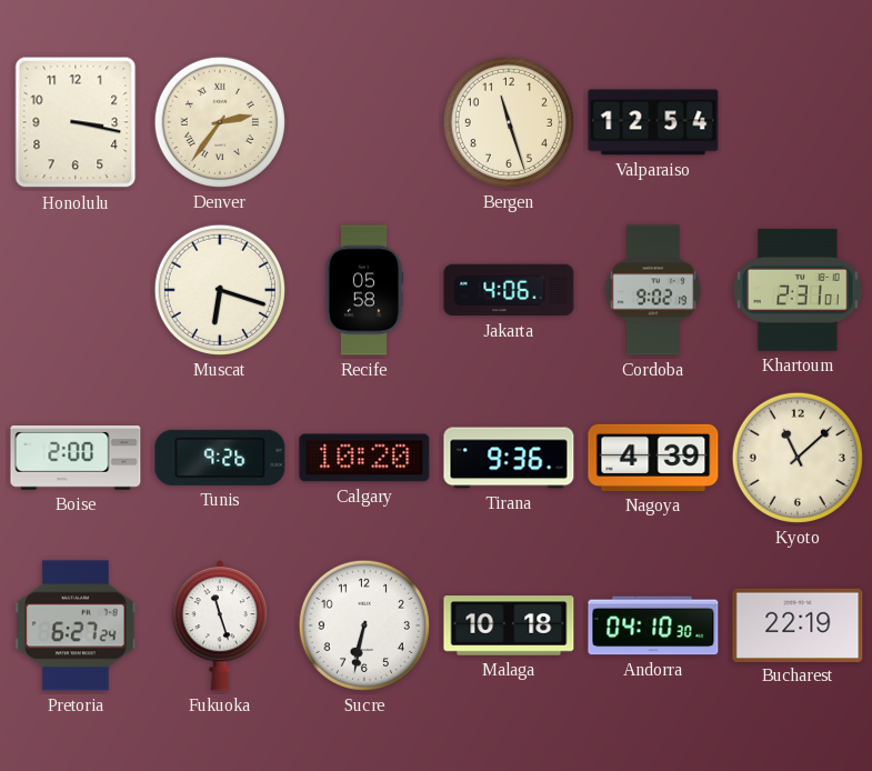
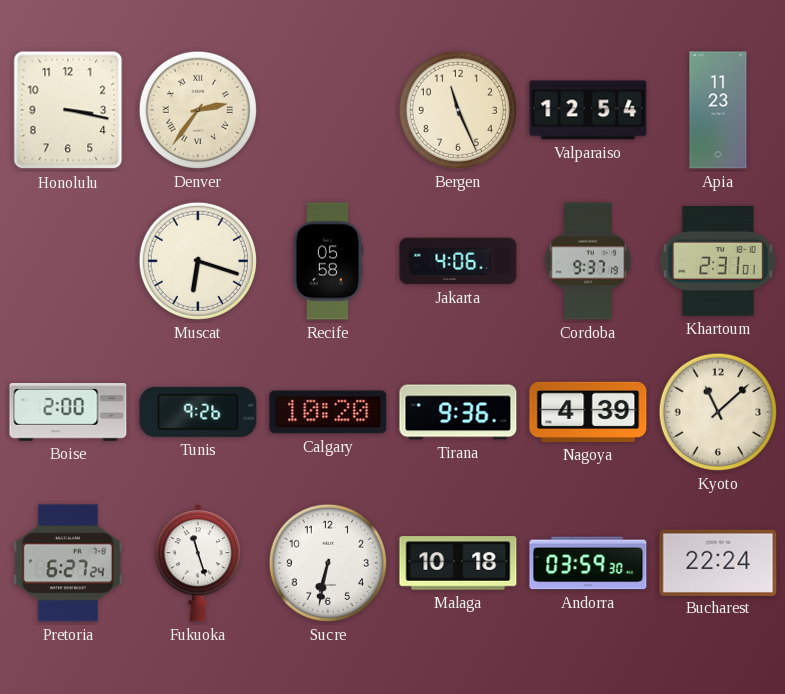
Bergen: 11:27 -> 11:26 (458, 110)
Apia: none -> 11:23 (718, 110)
Cordoba: 9:02 -> 9:37 (588, 261)
Andorra: 04:10 -> 03:59 (588, 563)
Bucharest: 22:19 -> 22:24 (718, 562)
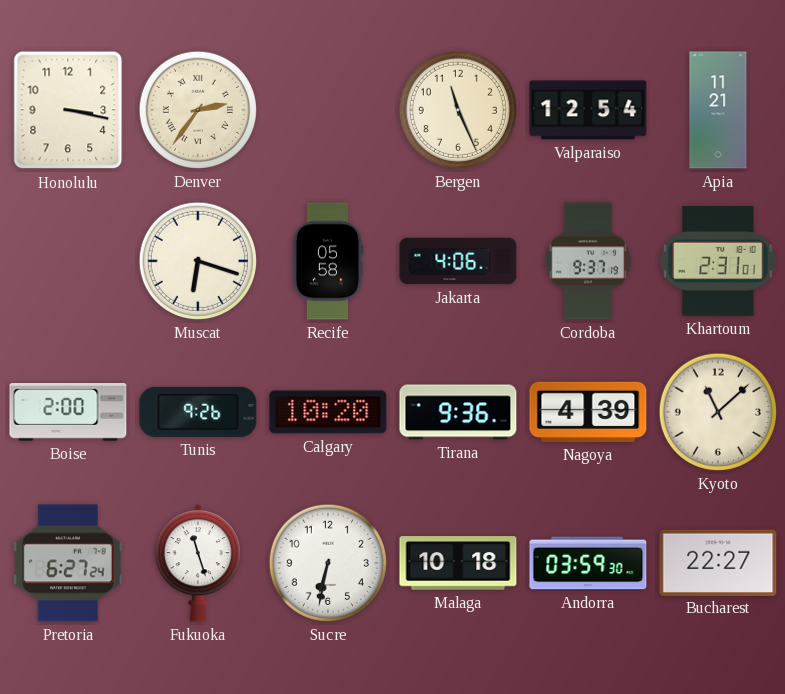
Apia: 11:23 -> 11:21 (718, 110)
Bucharest: 22:24 -> 22:27 (718, 562)
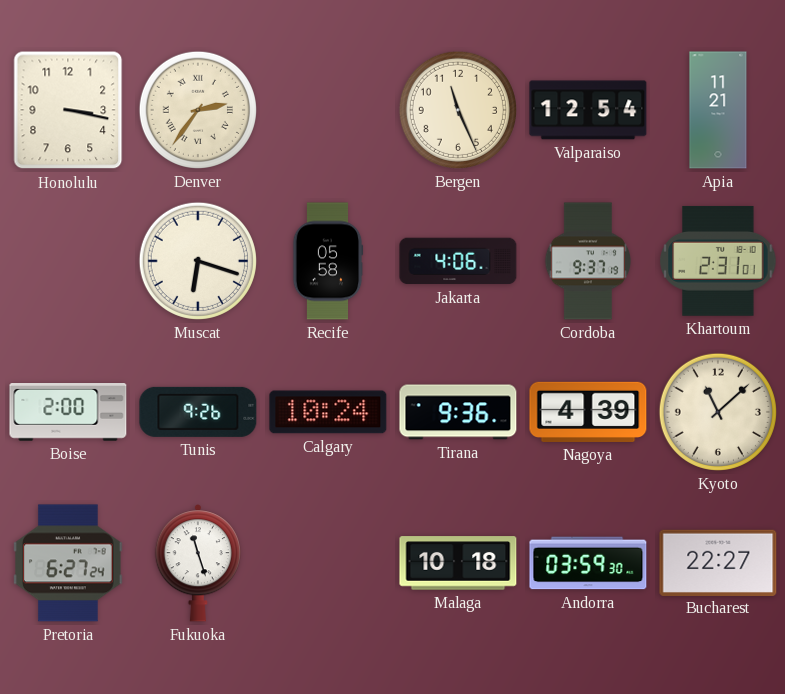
Calgary: 10:20 -> 10:24 (328, 412)
Sucre: 6:32 -> none (328, 563)
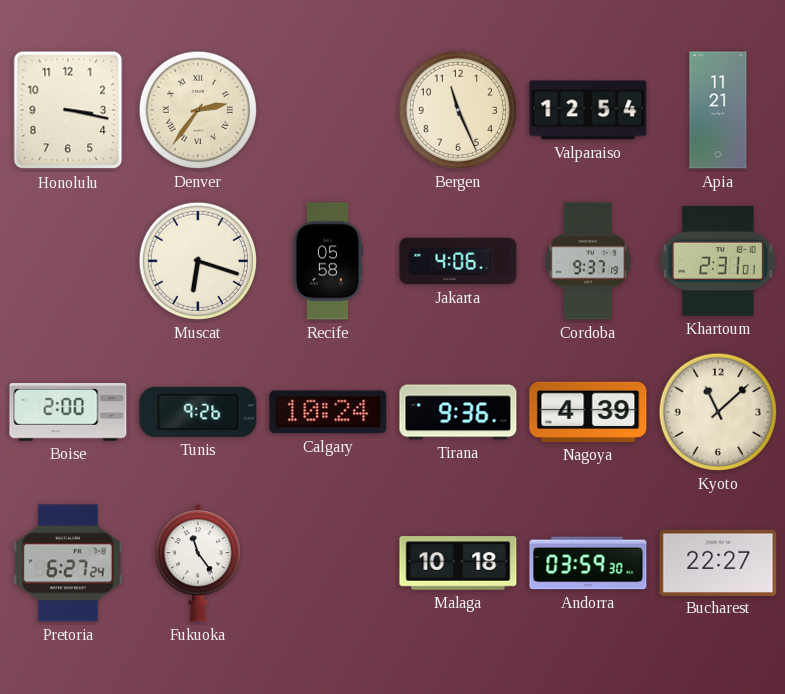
Fukuoka: 11:27 -> 11:24 (197, 563)
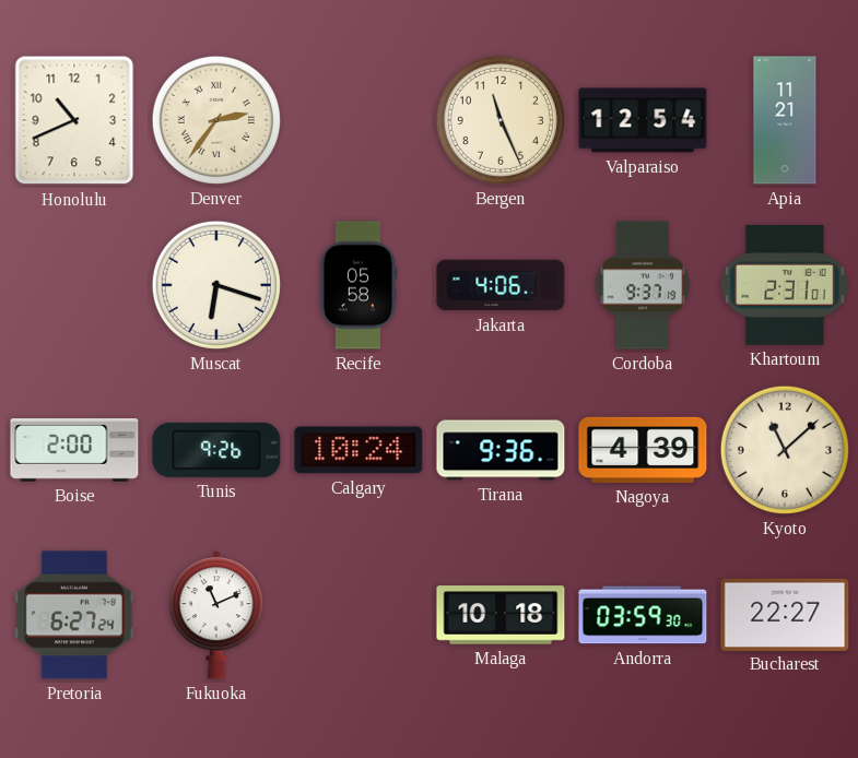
Honolulu: 3:17 -> 10:41 (74, 120)
Fukuoka: 11:24 -> 11:11 (215, 615)
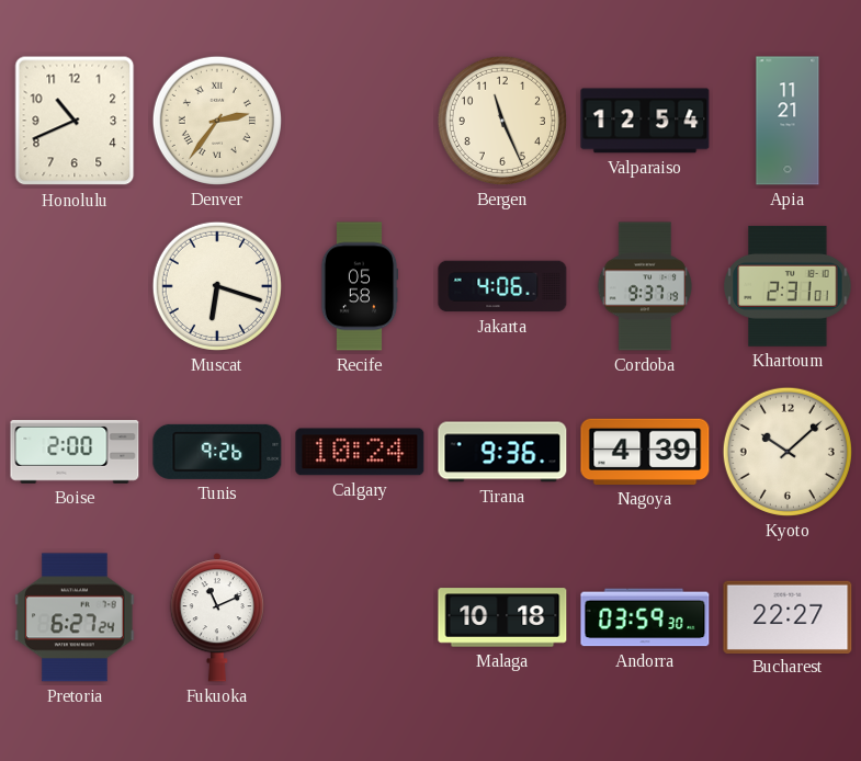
Kyoto: 11:08 -> 10:08 (788, 452)
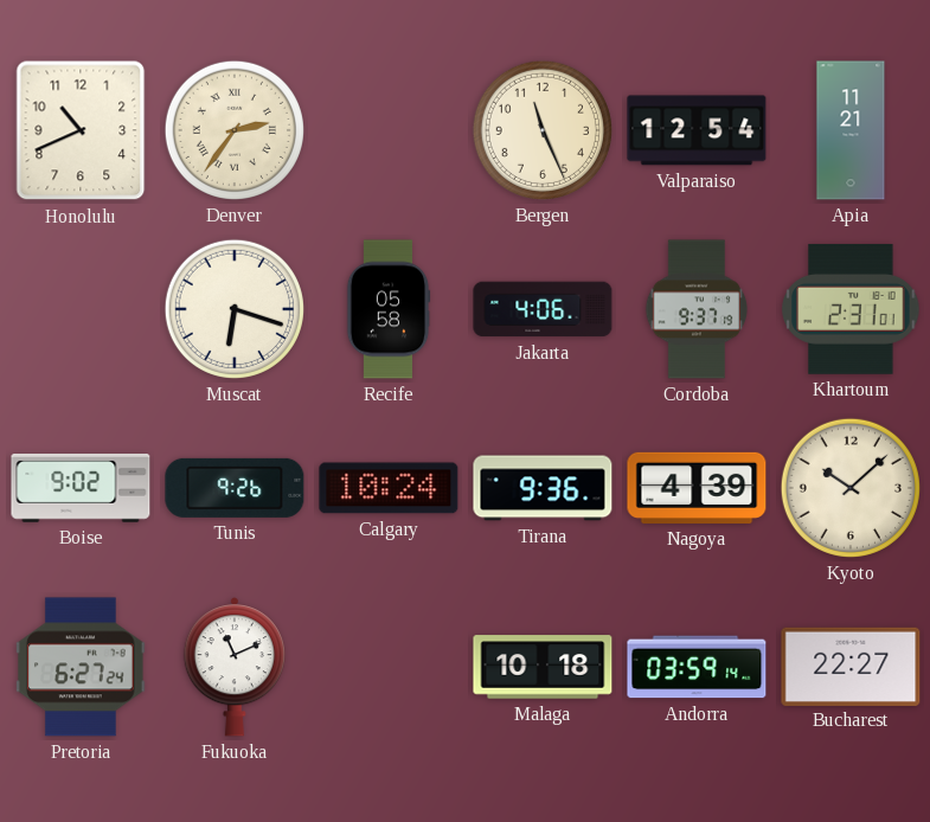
Boise: 2:00 -> 9:02 (81, 489)
Andorra: 03:59:30 -> 03:59:14 (697, 667)
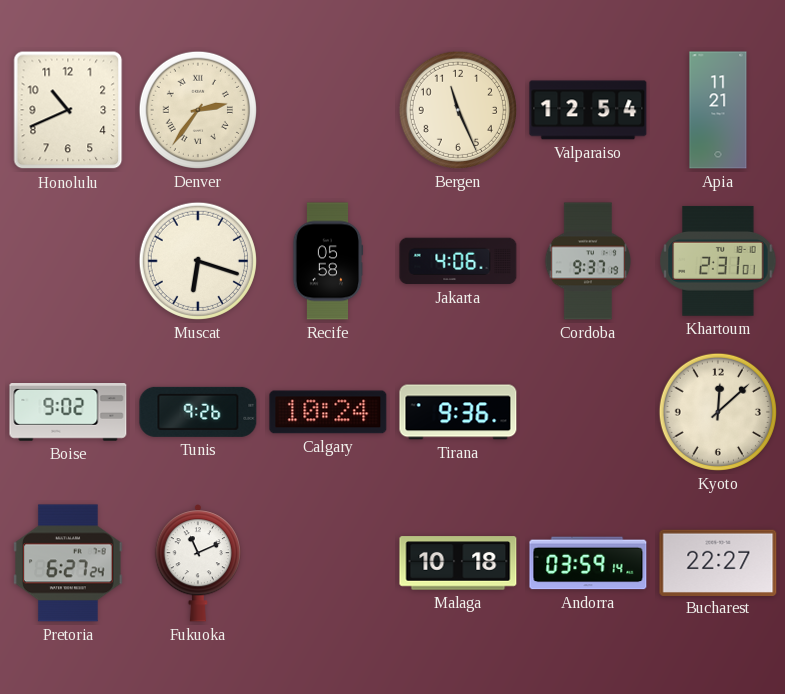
Nagoya: 4:39 -> none (697, 488)
Kyoto: 10:08 -> 12:08 (718, 412)
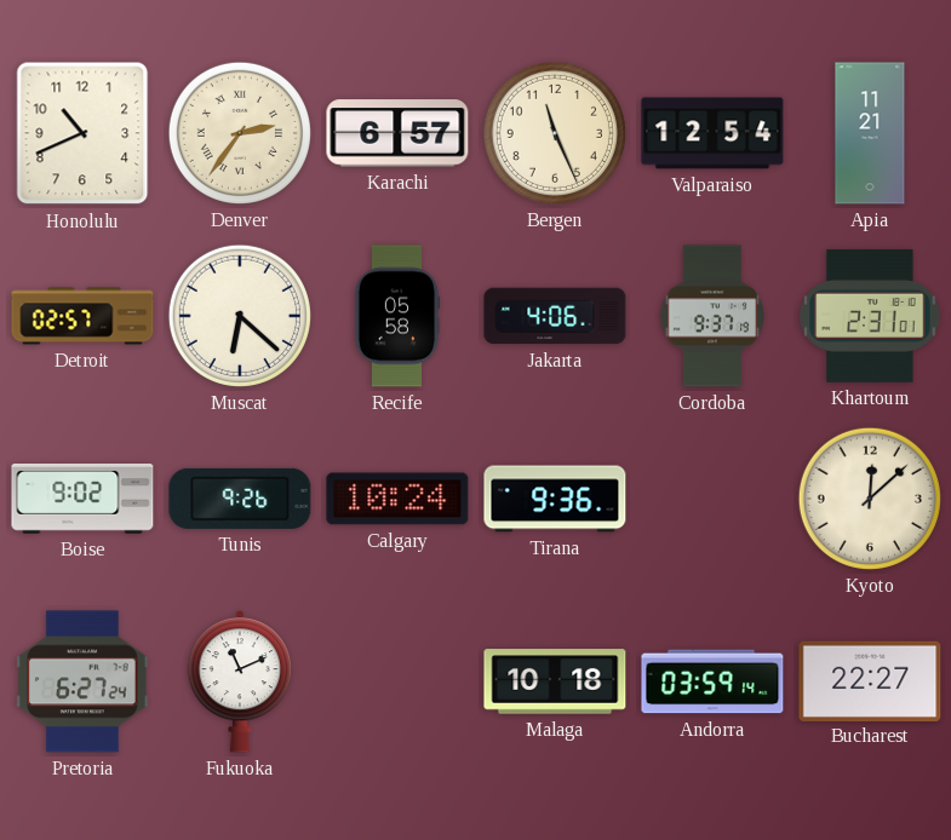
Karachi: none -> 6:57 (397, 133)
Detroit: none -> 02:57 (82, 316)
Muscat: 6:18 -> 6:22 (240, 316)
